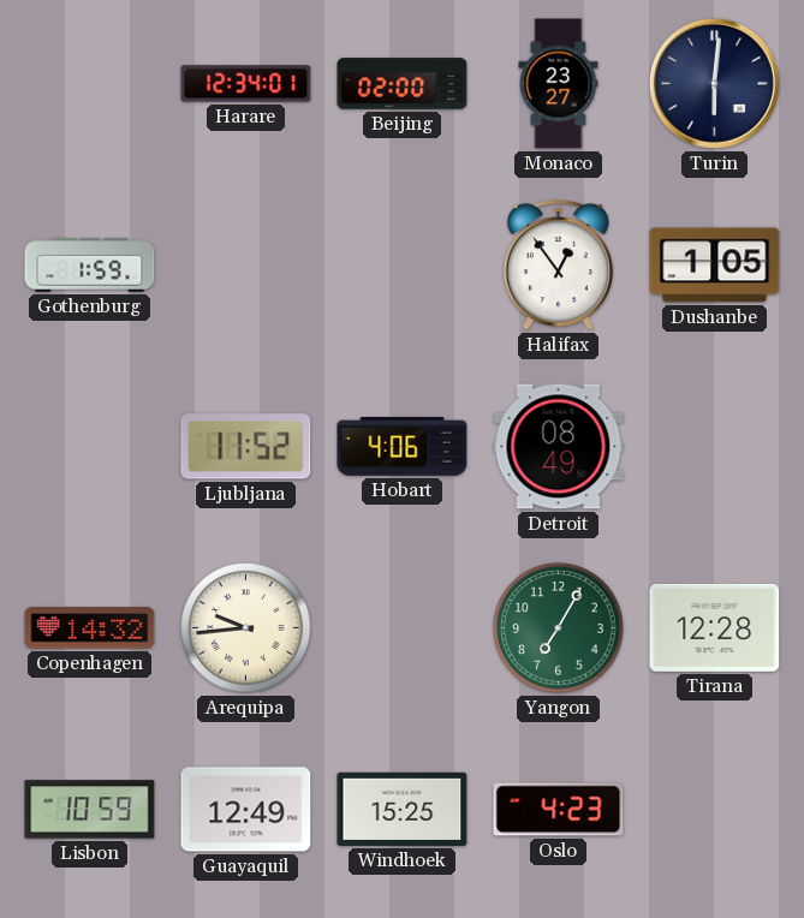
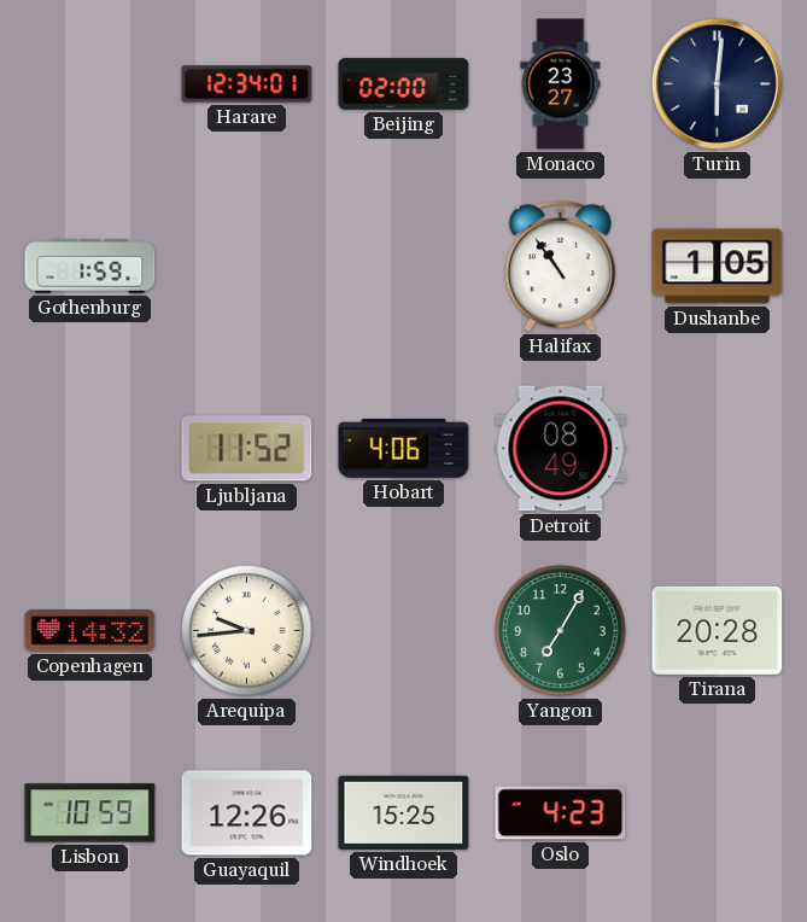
Halifax: 12:54 -> 10:54 (560, 267)
Tirana: 12:28 -> 20:28 (718, 630)
Guayaquil: 12:49 -> 12:26 (247, 813)
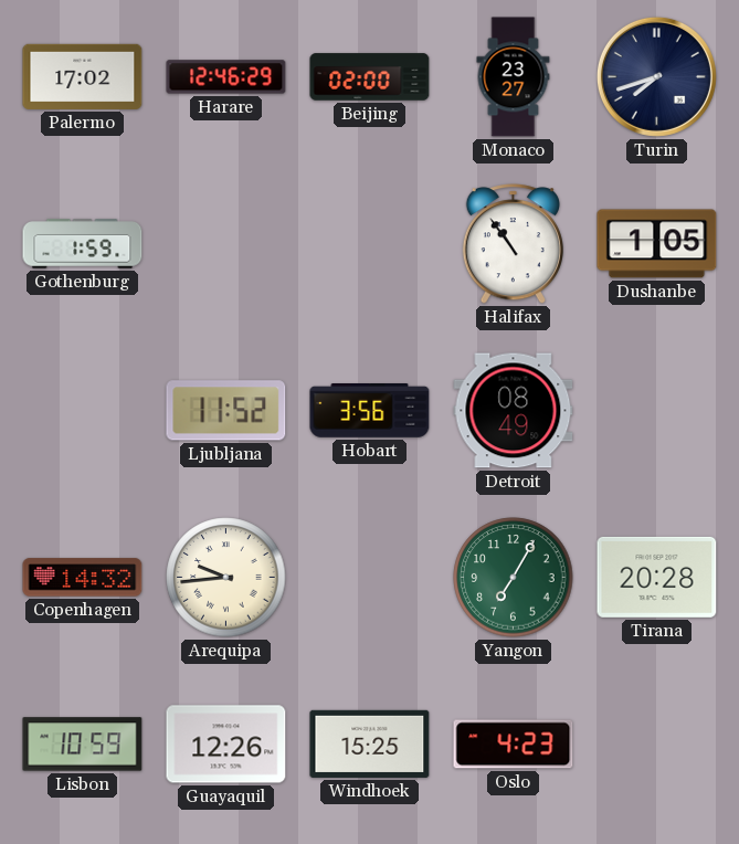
Palermo: none -> 17:02 (83, 76)
Harare: 12:34 -> 12:46 (226, 77)
Turin: 6:01 -> 7:42 (656, 76)
Hobart: 4:06 -> 3:56 (370, 411)
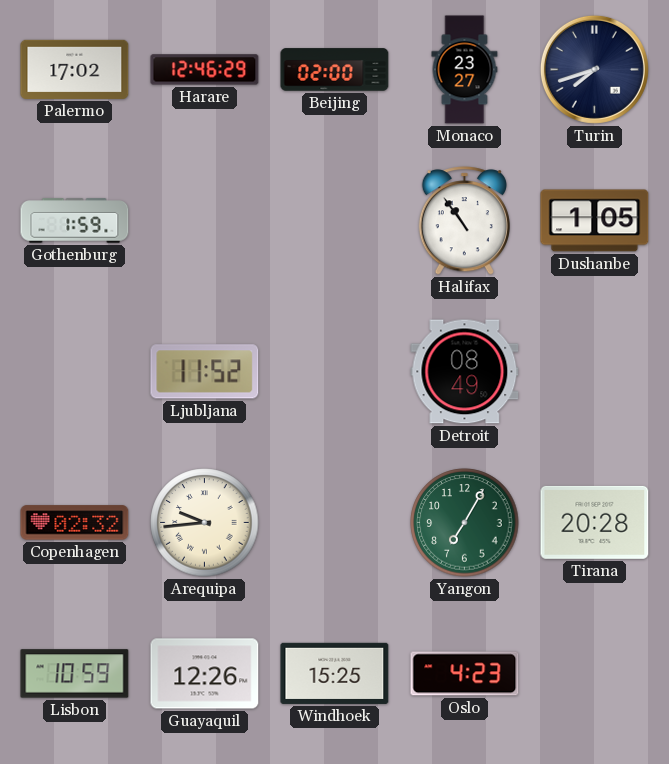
Hobart: 3:56 -> none (370, 411)
Copenhagen: 14:32 -> 02:32 (75, 523)
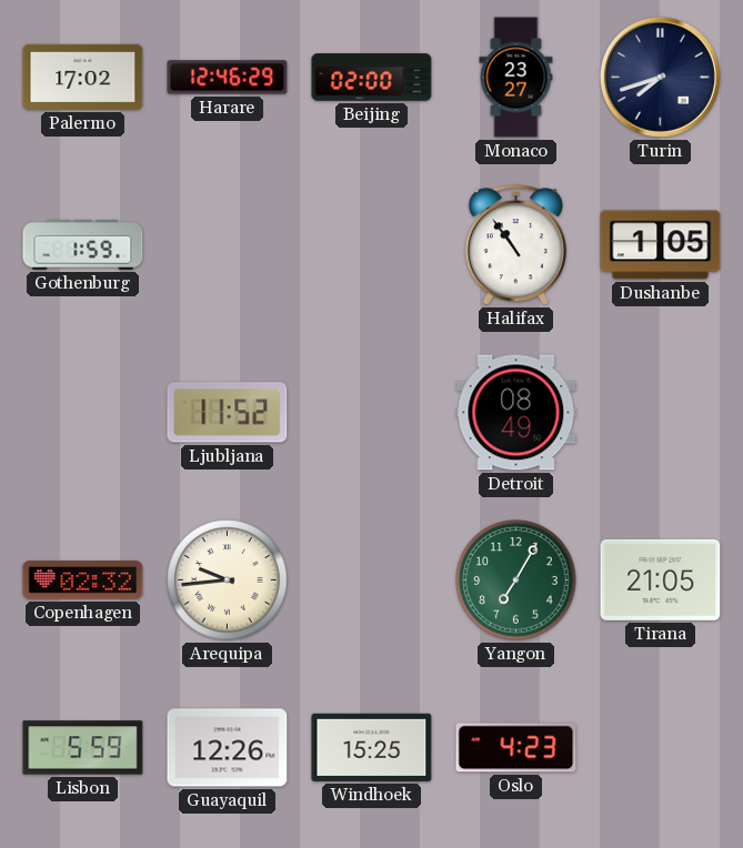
Tirana: 20:28 -> 21:05 (661, 579)
Lisbon: 10:59 -> 5:59 (83, 748)
